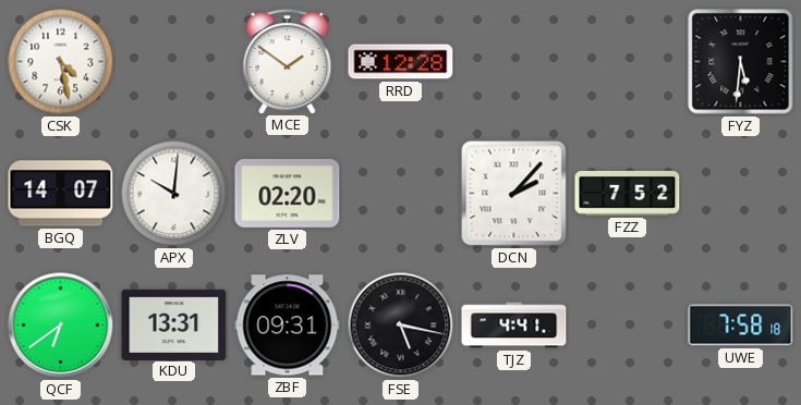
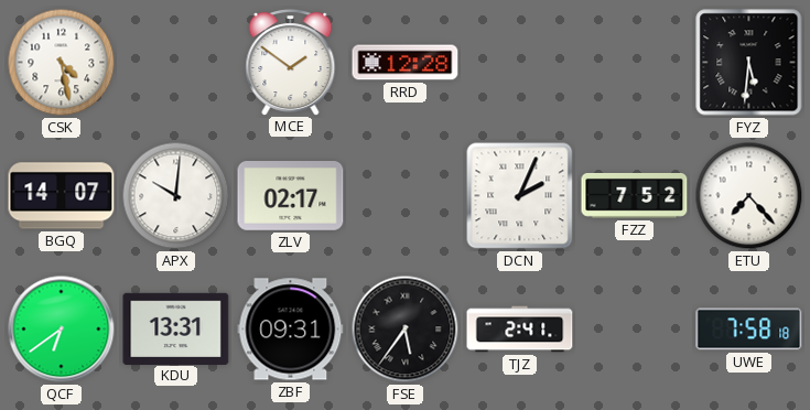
ZLV: 02:20 -> 02:17 (291, 196)
DCN: 2:07 -> 2:04 (520, 196)
ETU: none -> 7:23 (749, 196)
FSE: 5:17 -> 5:36 (406, 330)
TJZ: 4:41 -> 2:41 (520, 330)
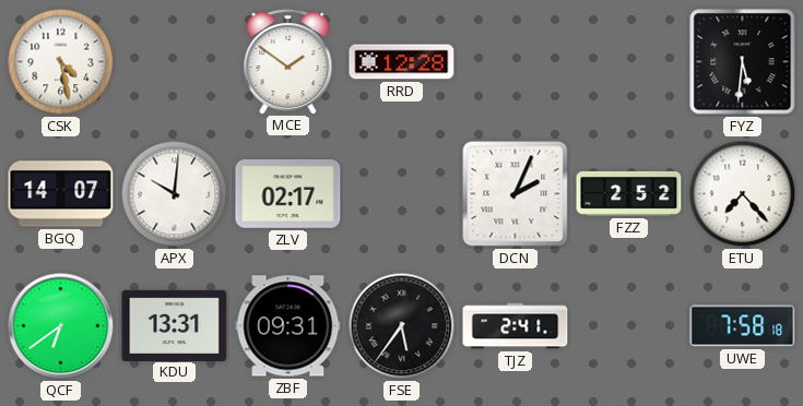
FZZ: 7:52 -> 2:52 (629, 193)
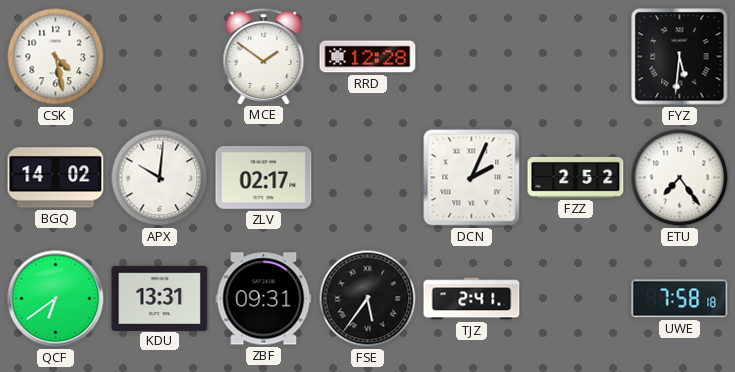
BGQ: 14:07 -> 14:02 (56, 178)
ETU: 7:23 -> 7:24 (680, 178)
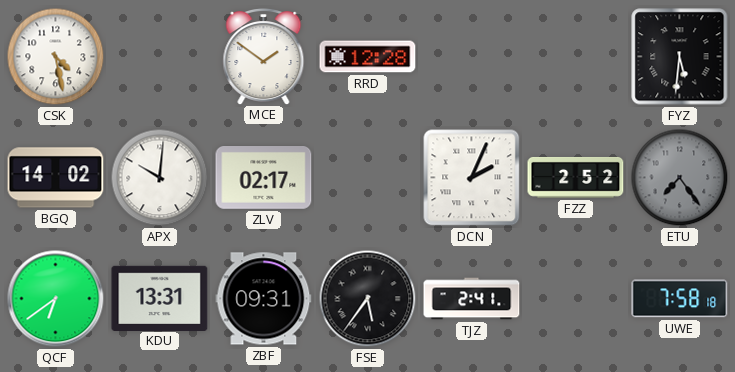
ETU dial: white -> grey (680, 178)
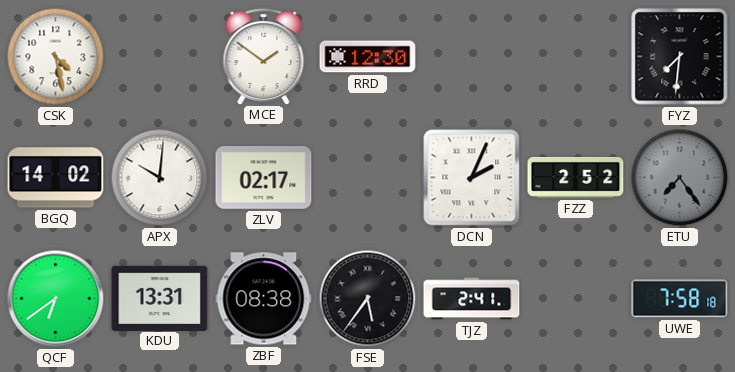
RRD: 12:28 -> 12:30 (368, 57)
FYZ: 5:31 -> 7:31 (680, 57)
ZBF: 09:31 -> 08:38 (264, 299)
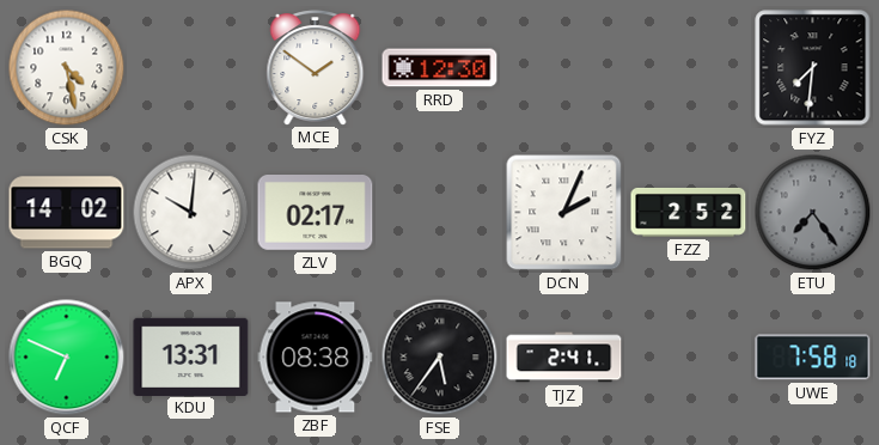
QCF: 6:39 -> 6:49 (67, 358)
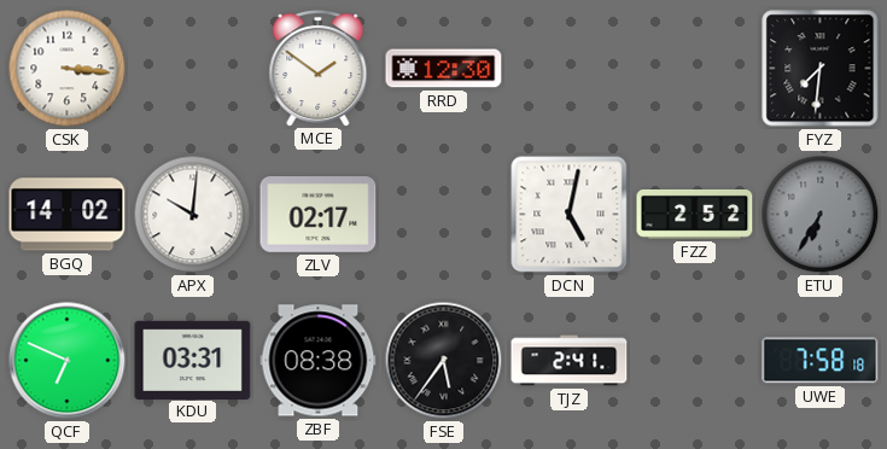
CSK: 4:28 -> 3:16 (68, 69)
DCN: 2:04 -> 5:02 (570, 215)
ETU: 7:24 -> 6:35 (821, 215)
KDU: 13:31 -> 03:31 (193, 360)
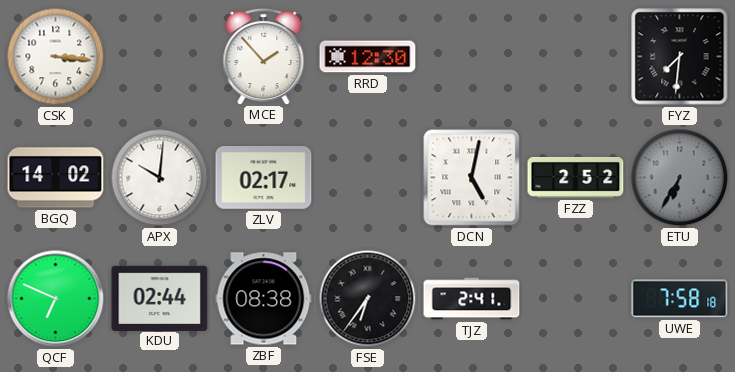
MCE: 1:51 -> 1:53 (264, 57)
KDU: 03:31 -> 02:44 (160, 298)
FSE: 5:36 -> 6:36 (368, 299)
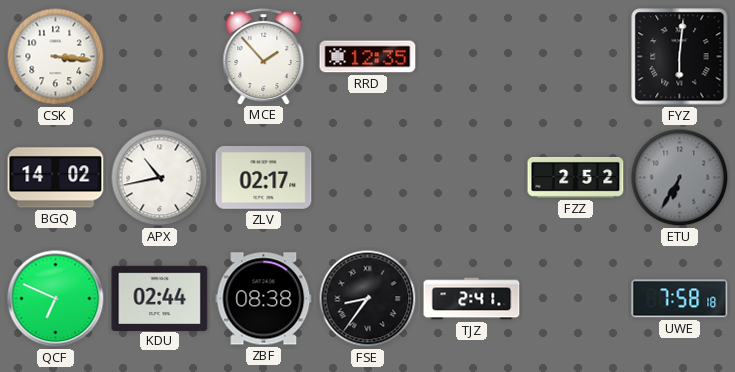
RRD: 12:30 -> 12:35 (368, 57)
FYZ: 7:31 -> 6:01 (680, 57)
APX: 10:01 -> 10:43 (160, 178)
DCN: 5:02 -> none (472, 178)
FSE: 6:36 -> 8:36 (368, 299)
